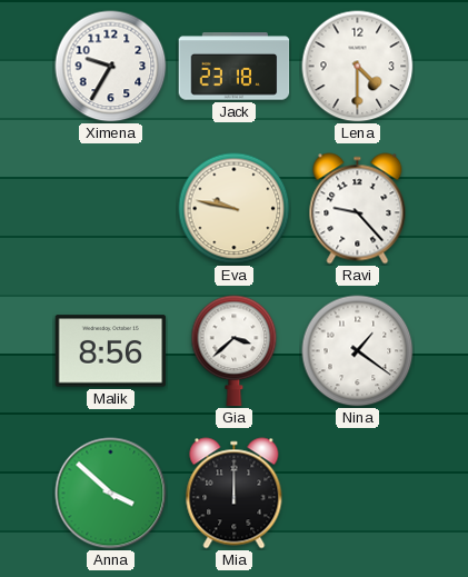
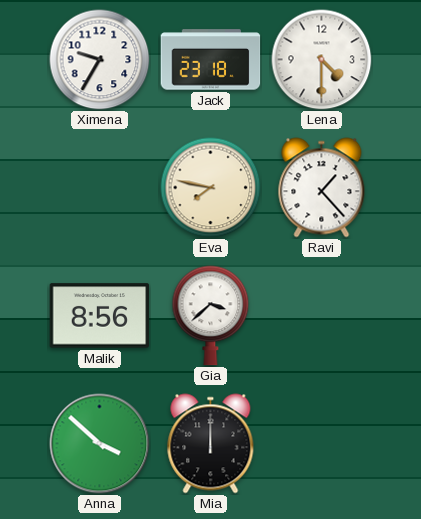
Eva: 9:47 -> 7:47 (211, 188)
Ravi: 9:23 -> 1:23 (322, 188)
Nina: 1:21 -> none (358, 351)
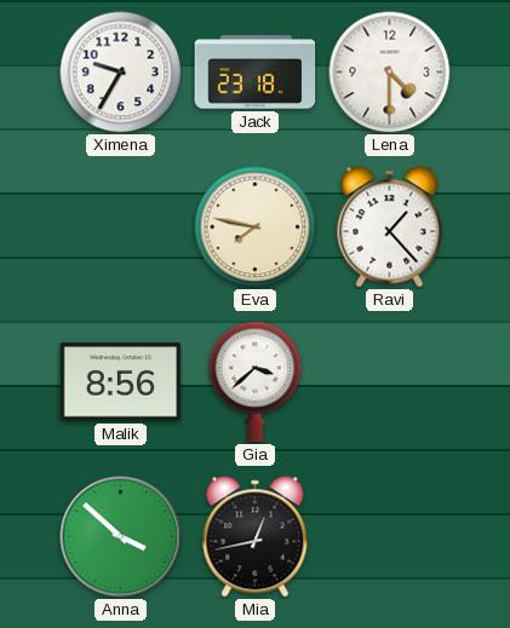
Mia: 12:00 -> 12:43 (256, 537)
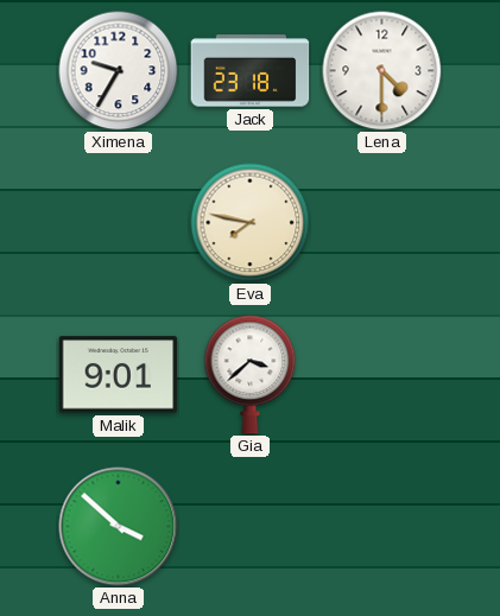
Ravi: 1:23 -> none (390, 227)
Malik: 8:56 -> 9:01 (119, 375)
Mia: 12:43 -> none (256, 537)
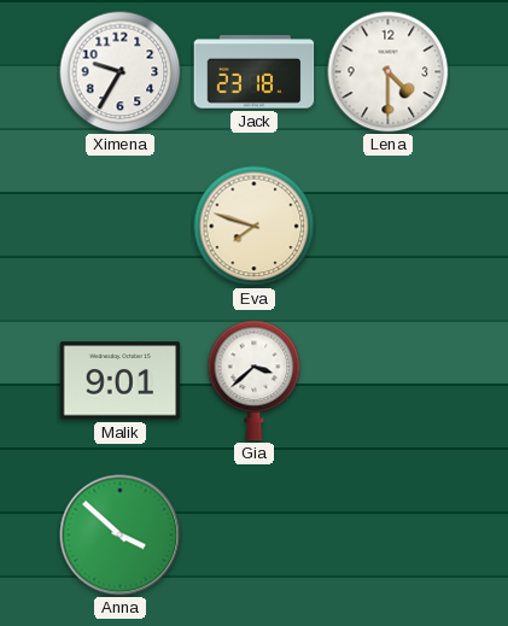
Eva: 7:47 -> 7:48 (255, 227)
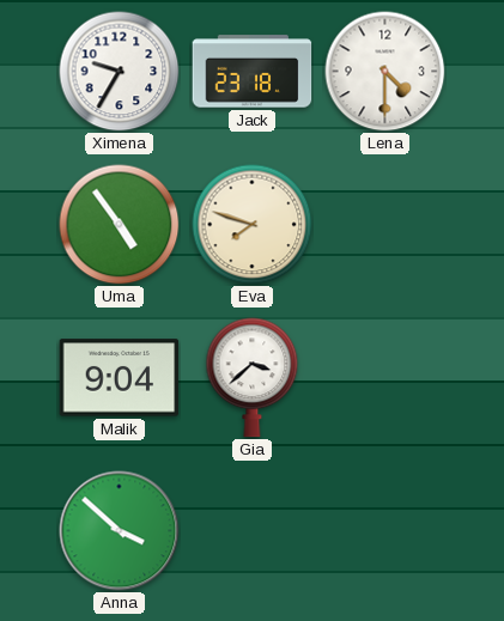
Uma: none -> 4:54 (120, 225)
Malik: 9:01 -> 9:04 (120, 378)
